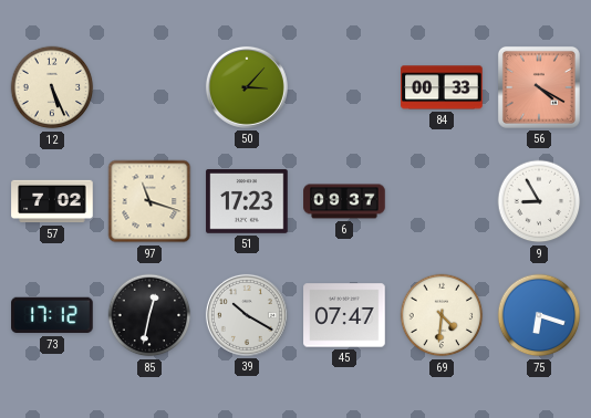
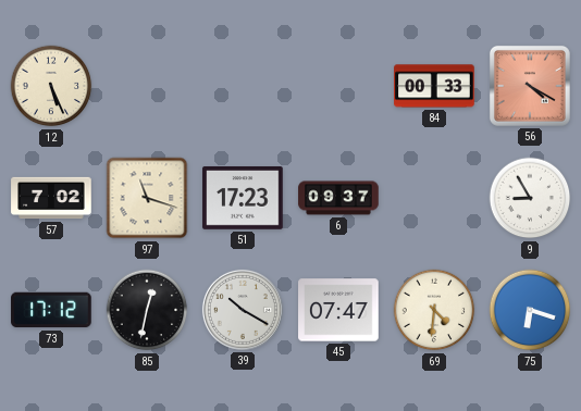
50: 3:07 -> none (247, 87)
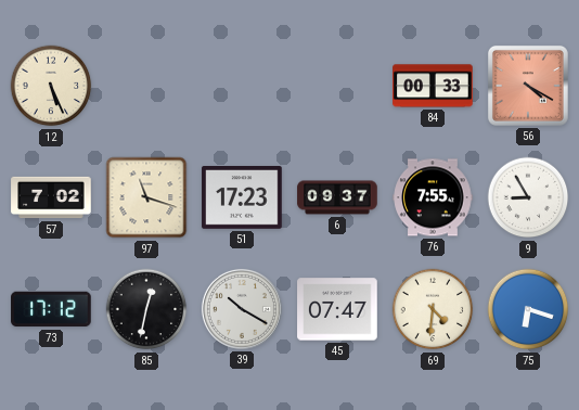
76: none -> 7:55 (433, 197)
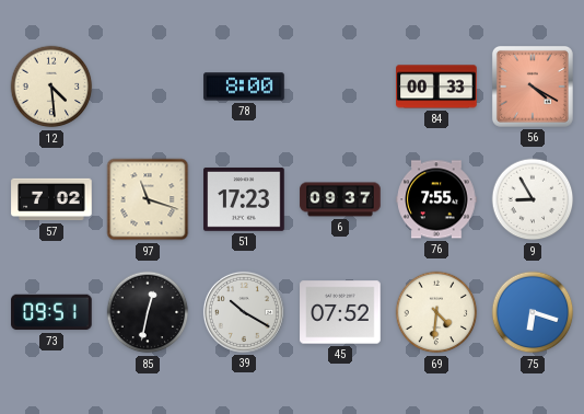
12: 5:26 -> 4:29 (51, 87)
78: none -> 8:00 (244, 87)
73: 17:12 -> 09:51 (51, 312)
45: 07:47 -> 07:52 (340, 312)
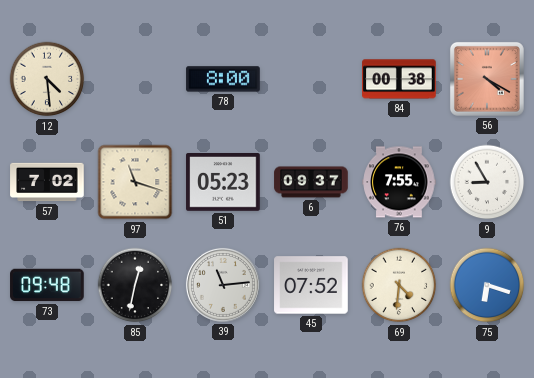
84: 00:33 -> 00:38 (399, 79)
51: 17:23 -> 05:23 (223, 183)
73: 09:51 -> 09:48 (47, 285)
39: 10:20 -> 11:14 (223, 285)
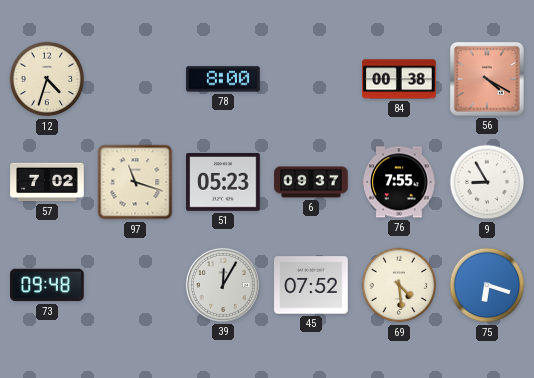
12: 4:29 -> 4:33 (47, 79)
85: 12:32 -> none (135, 285)
39: 11:14 -> 12:05 (223, 285)
69: 4:31 -> 4:29 (399, 285)
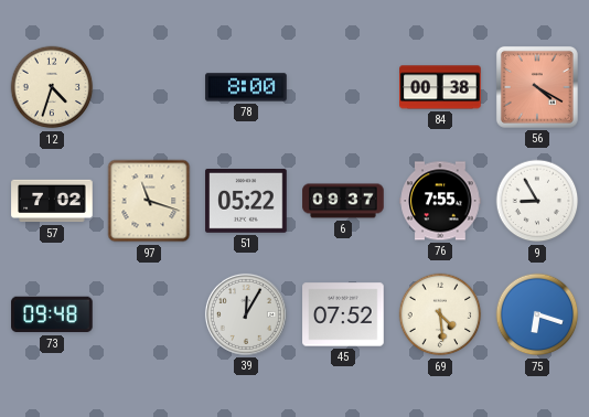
51: 05:23 -> 05:22 (246, 202)
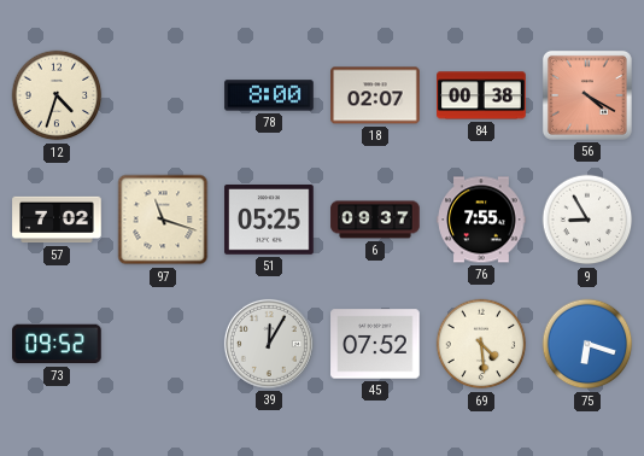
18: none -> 02:07 (375, 95)
51: 05:22 -> 05:25 (269, 221)
73: 09:48 -> 09:52 (57, 344)
